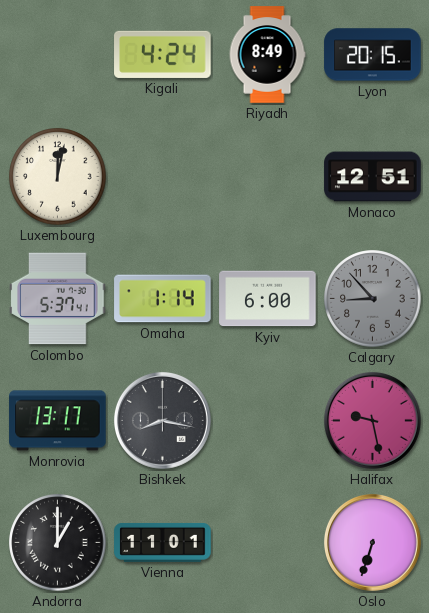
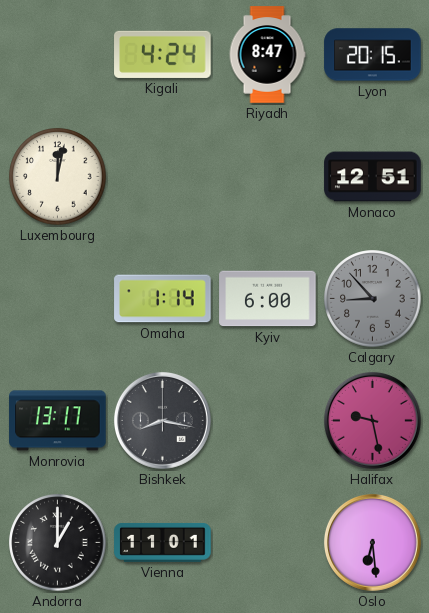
Riyadh: 8:49 -> 8:47 (267, 55)
Colombo: 5:37 -> none (58, 299)
Oslo: 6:33 -> 6:29 (372, 542)
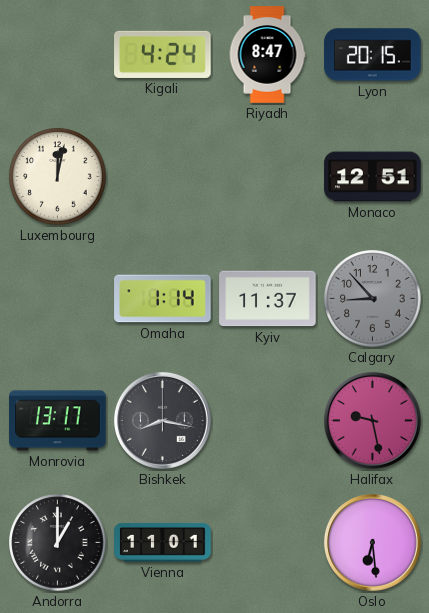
Kyiv: 6:00 -> 11:37 (268, 299)
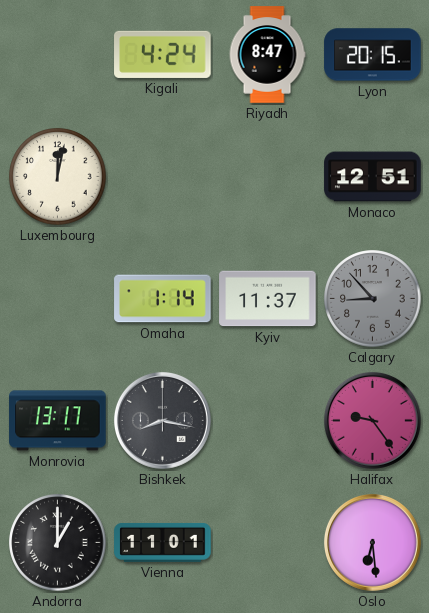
Halifax: 9:28 -> 9:24 (372, 420)
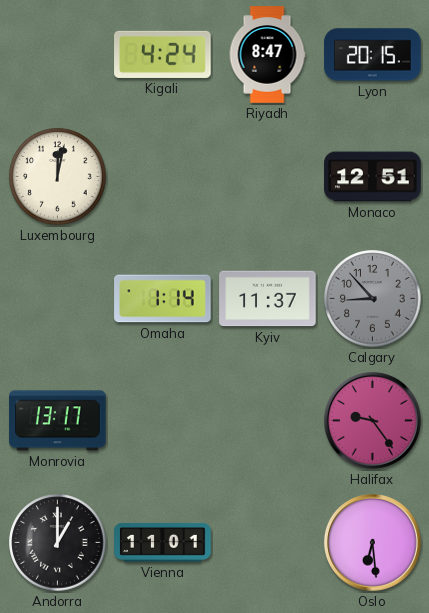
Bishkek: 8:17 -> none (162, 420)
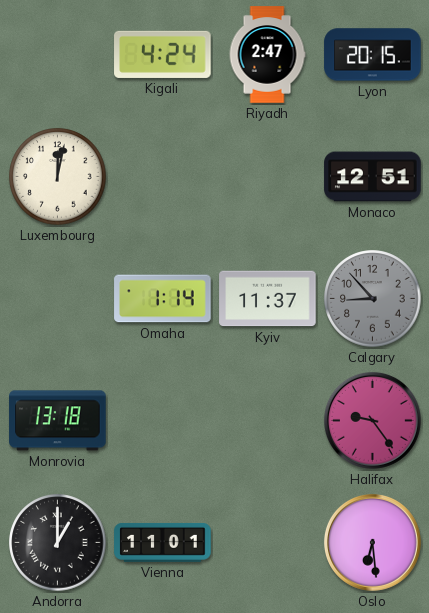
Riyadh: 8:47 -> 2:47 (267, 55)
Monrovia: 13:17 -> 13:18 (58, 421)
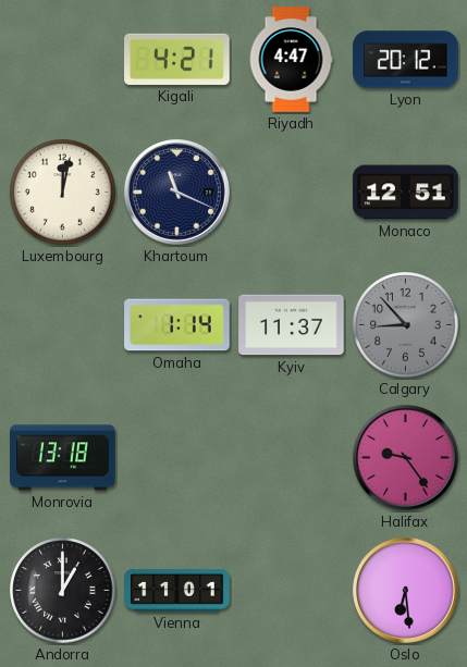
Kigali: 4:24 -> 4:21 (177, 59)
Riyadh: 2:47 -> 4:47 (291, 60)
Lyon: 20:15 -> 20:12 (406, 60)
Khartoum: none -> 11:19 (176, 192)
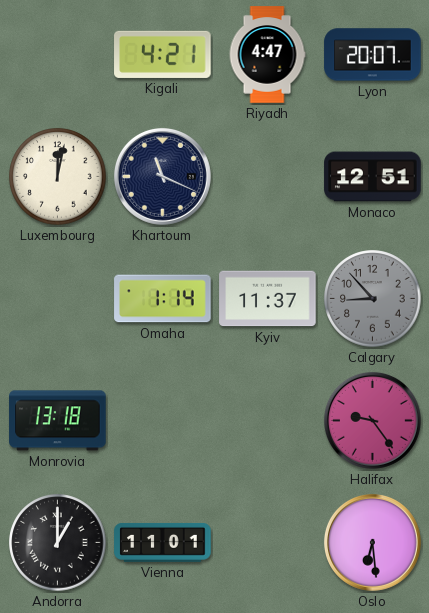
Lyon: 20:12 -> 20:07 (373, 55)
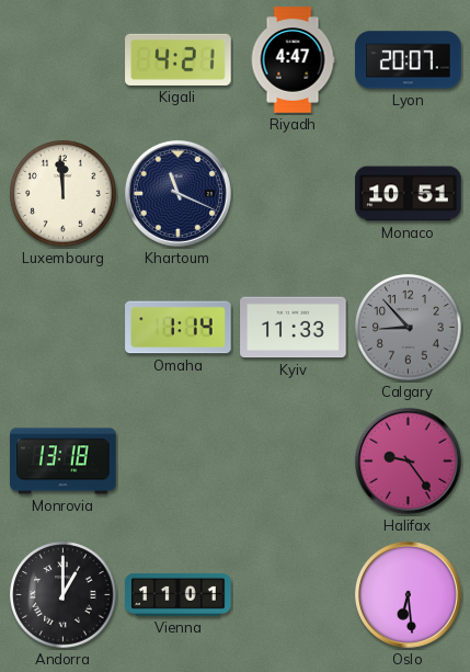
Luxembourg: 12:02 -> 11:59 (64, 194)
Monaco: 12:51 -> 10:51 (409, 194)
Kyiv: 11:37 -> 11:33 (294, 328)
